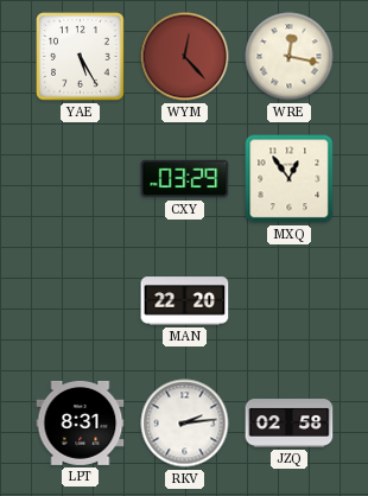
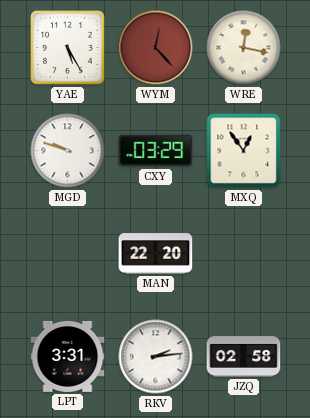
MGD: none -> 9:48 (68, 151)
LPT: 8:31 -> 3:31 (68, 356)
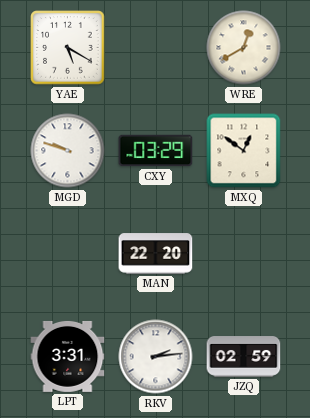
YAE: 5:25 -> 5:20 (68, 48)
WYM: 12:23 -> none (156, 48)
WRE: 12:17 -> 12:40 (244, 48)
MXQ: 12:54 -> 12:51 (244, 151)
JZQ: 02:58 -> 02:59 (244, 357)
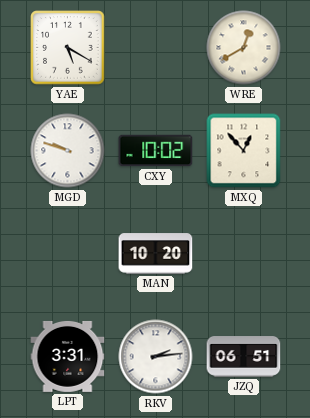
CXY: 03:29 -> 10:02 (156, 151)
MXQ: 12:51 -> 12:53 (244, 151)
MAN: 22:20 -> 10:20 (156, 254)
JZQ: 02:59 -> 06:51 (244, 357)
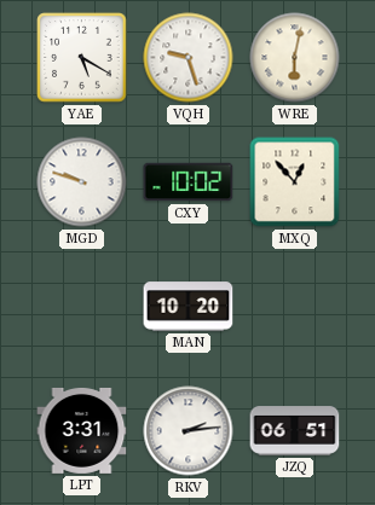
VQH: none -> 9:27 (189, 58)
WRE: 12:40 -> 6:02 (295, 58)
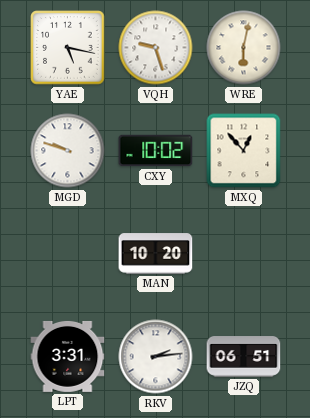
YAE: 5:20 -> 5:17 (68, 48)
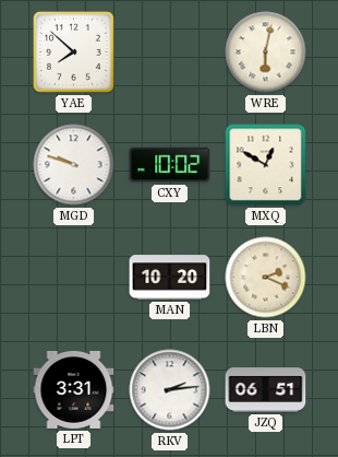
YAE: 5:17 -> 7:52 (74, 52)
VQH: 9:27 -> none (156, 48)
MXQ: 12:53 -> 12:50 (266, 165)
LBN: none -> 2:19 (266, 278)
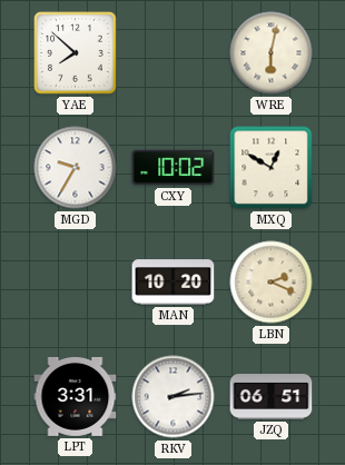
MGD: 9:48 -> 9:35 (76, 168)
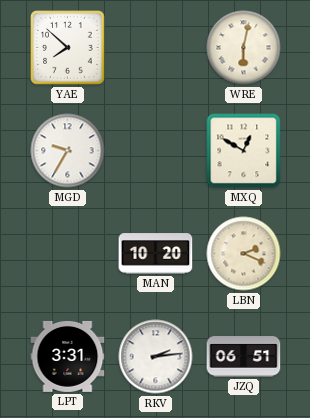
CXY: 10:02 -> none (174, 168)
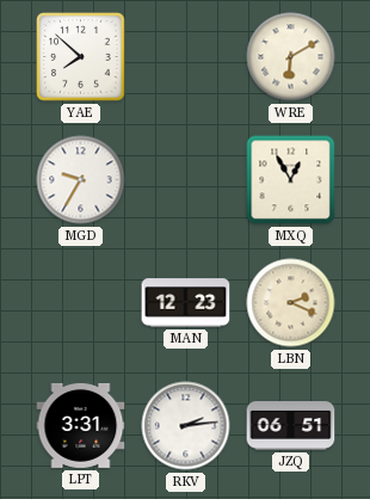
WRE: 6:02 -> 6:10 (291, 57)
MXQ: 12:50 -> 12:55 (291, 180)
MAN: 10:20 -> 12:23 (186, 303)
